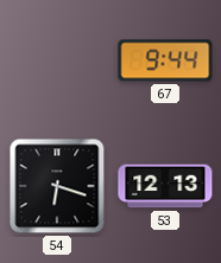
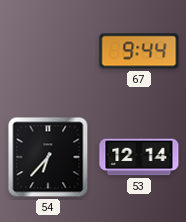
54: 6:18 -> 6:37 (48, 157)
53: 12:13 -> 12:14 (139, 157)
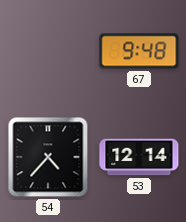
67: 9:44 -> 9:48 (139, 51)
54: 6:37 -> 4:37 (48, 157)
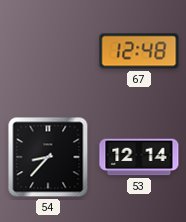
67: 9:48 -> 12:48 (139, 51)
54: 4:37 -> 8:37 (48, 157)
